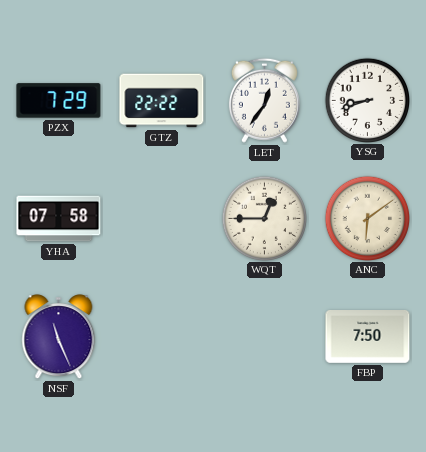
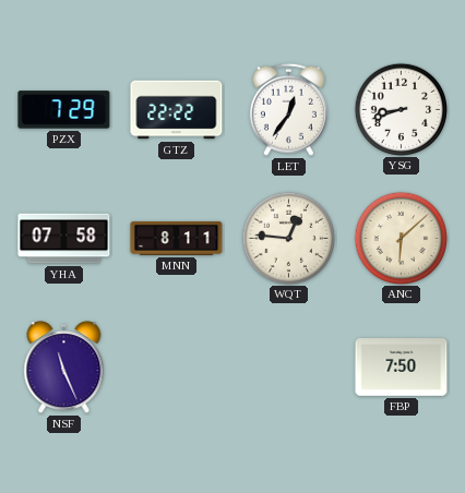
MNN: none -> 8:11 (177, 238)
WQT: 12:45 -> 12:46 (288, 238)
ANC: 6:09 -> 6:08 (401, 238)
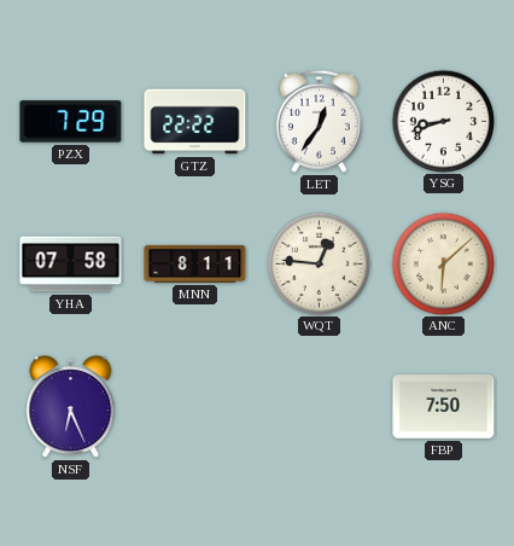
NSF: 11:26 -> 6:26 (71, 407)
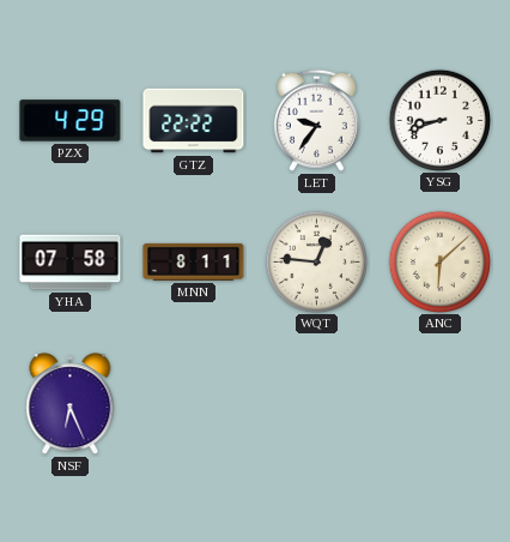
PZX: 7:29 -> 4:29 (71, 121)
LET: 12:36 -> 9:36 (316, 120)
FBP: 7:50 -> none (444, 407)
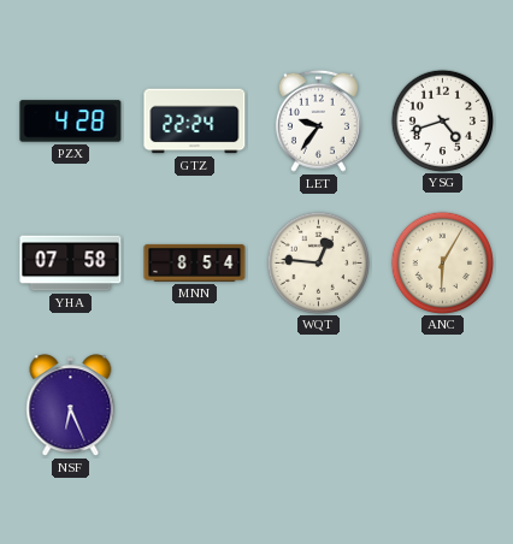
PZX: 4:29 -> 4:28 (71, 122)
GTZ: 22:22 -> 22:24 (195, 122)
YSG: 8:42 -> 4:42 (442, 120)
MNN: 8:11 -> 8:54 (195, 262)
ANC: 6:08 -> 6:05 (442, 262)
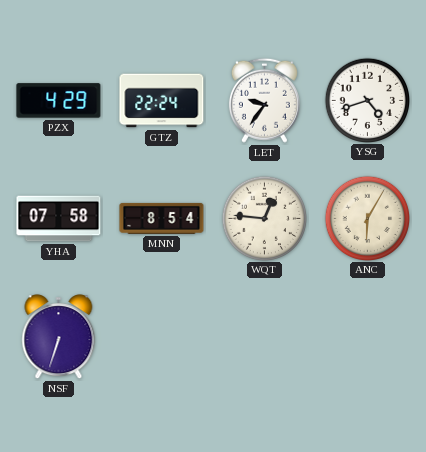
PZX: 4:28 -> 4:29 (59, 101)
NSF: 6:26 -> 6:33 (59, 337)
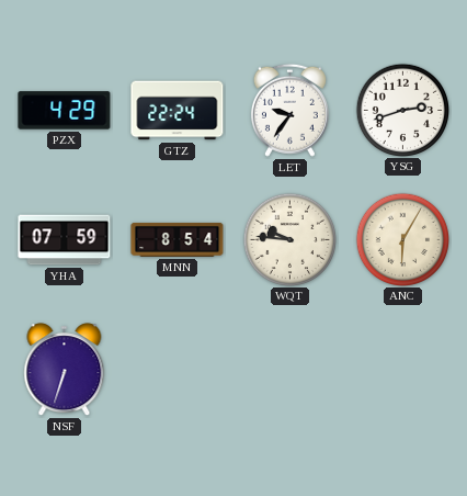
YSG: 4:42 -> 2:42 (402, 110)
YHA: 07:58 -> 07:59 (65, 240)
WQT: 12:46 -> 9:46 (289, 239)
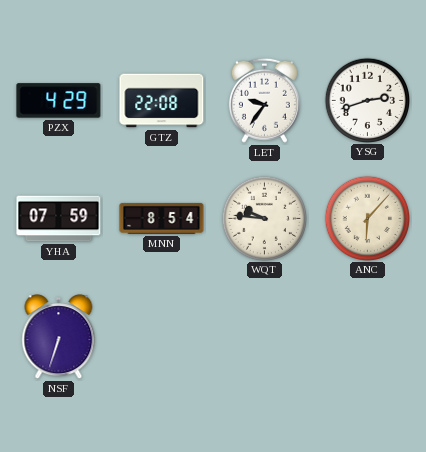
GTZ: 22:24 -> 22:08 (162, 101)
ANC: 6:05 -> 6:07 (367, 218)
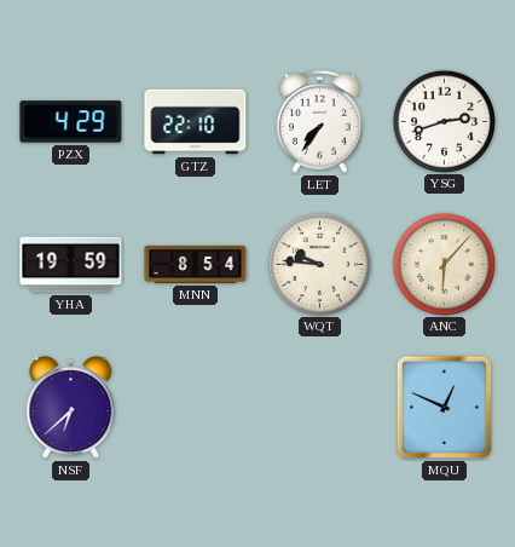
GTZ: 22:08 -> 22:10 (196, 122)
LET: 9:36 -> 7:36 (319, 121)
YHA: 07:59 -> 19:59 (71, 265)
NSF: 6:33 -> 6:38 (71, 408)
MQU: none -> 12:49 (445, 408)
